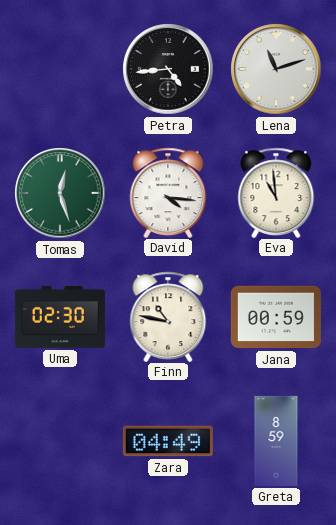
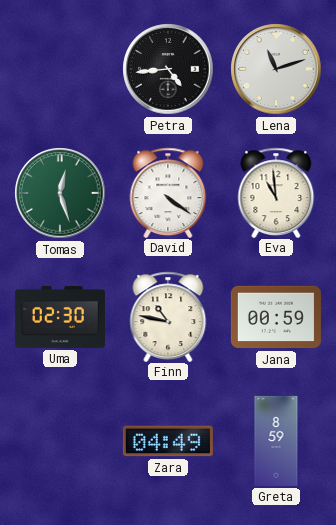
David: 4:16 -> 4:21 (168, 192)
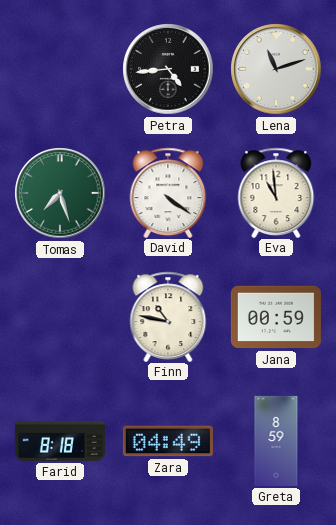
Tomas: 12:27 -> 7:27 (60, 193)
Uma: 02:30 -> none (60, 317)
Farid: none -> 8:18 (60, 441)
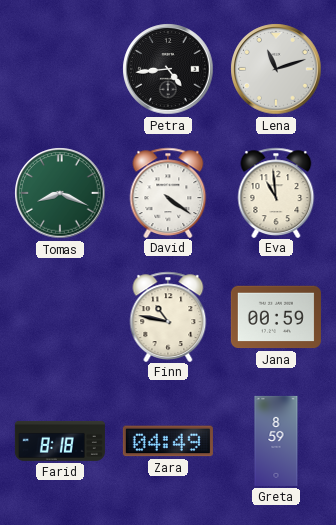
Tomas: 7:27 -> 8:19 (60, 193)
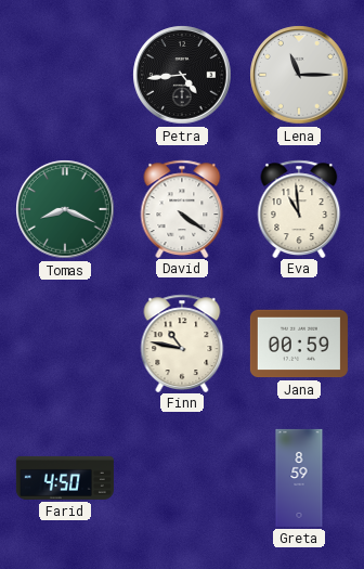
Lena: 11:12 -> 11:15 (299, 75)
Farid: 8:18 -> 4:50 (65, 478)
Zara: 04:49 -> none (168, 441)
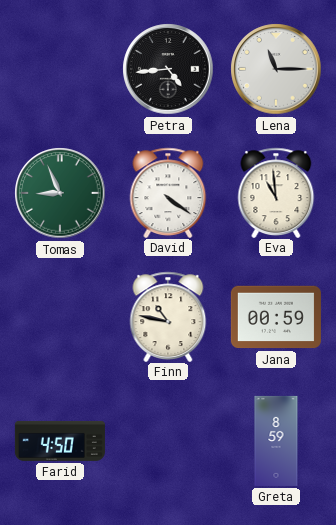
Tomas: 8:19 -> 8:56 (60, 193)
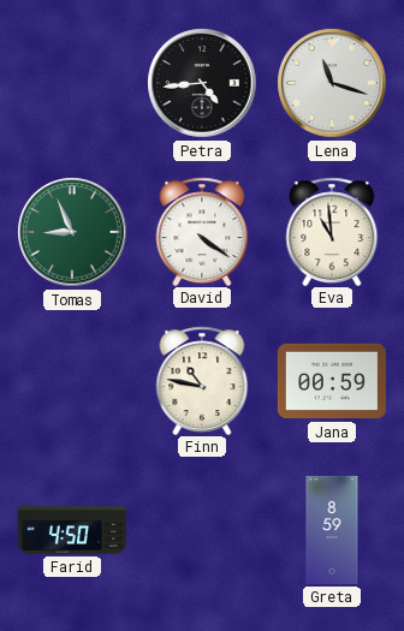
Lena: 11:15 -> 11:18 (332, 83)
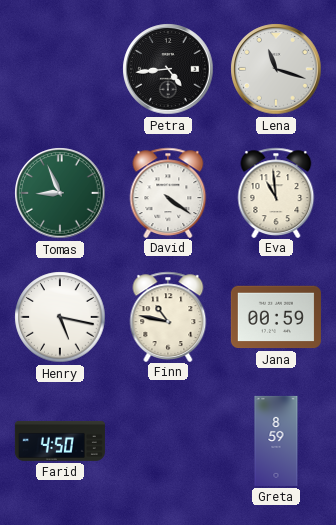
Henry: none -> 5:17 (60, 317)
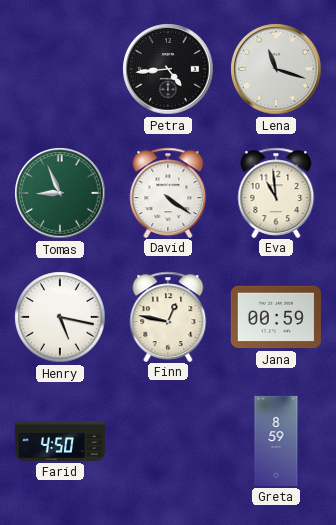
Finn: 10:47 -> 12:47 (168, 316)
